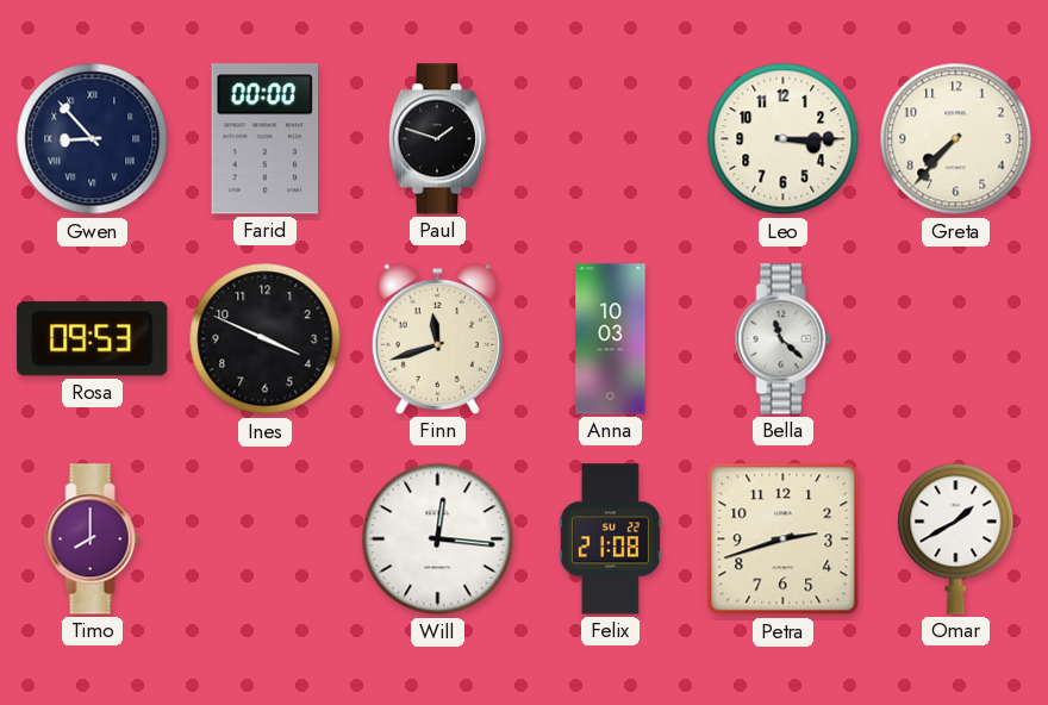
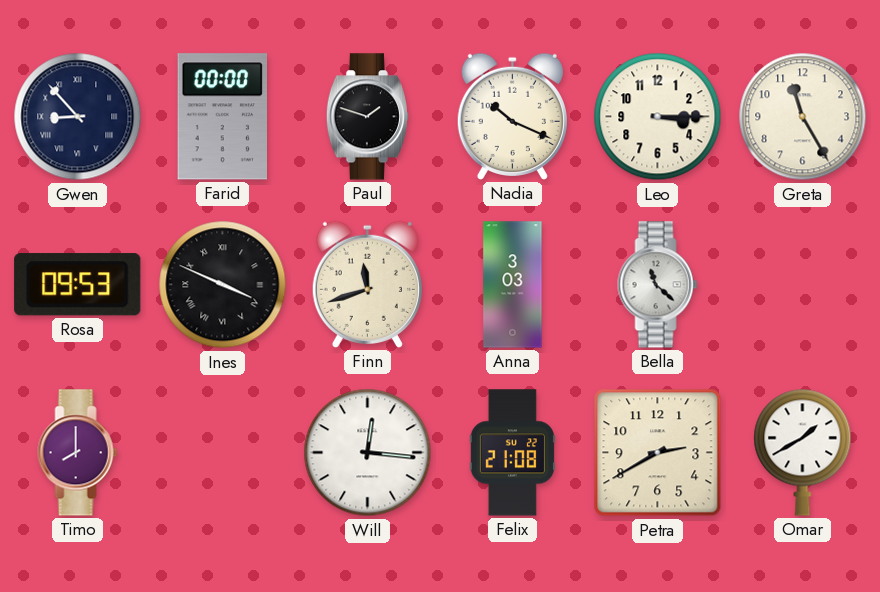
Nadia: none -> 10:19 (512, 116)
Greta: 7:37 -> 11:25 (803, 117)
Ines numerals: Arabic -> Roman (223, 285)
Anna: 10:03 -> 3:03 (513, 285)
Petra: 2:42 -> 2:40 (658, 453)
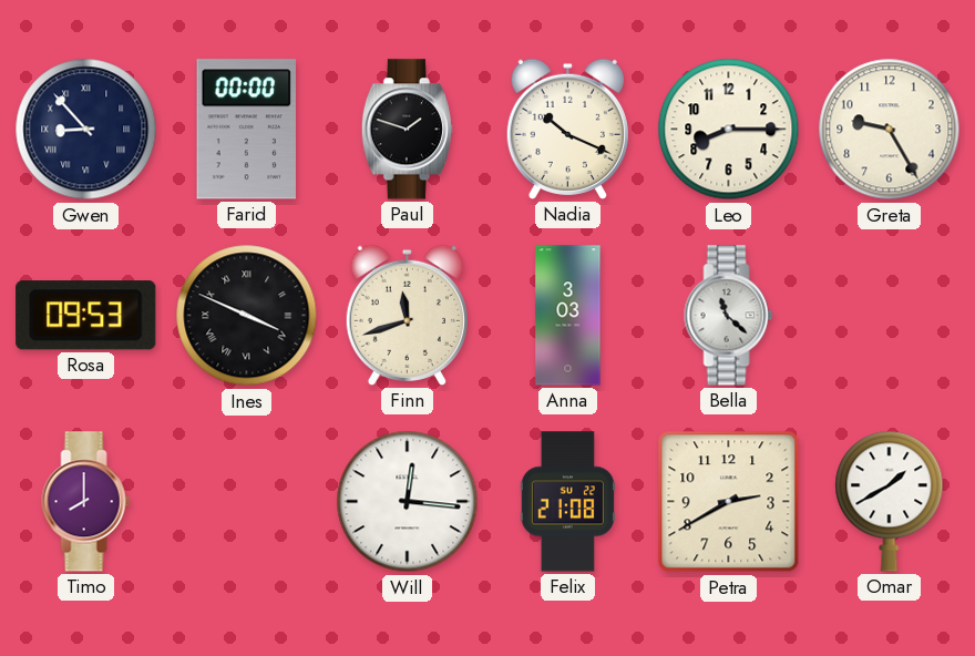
Leo: 3:15 -> 8:15 (729, 130)
Greta: 11:25 -> 9:25 (890, 130)
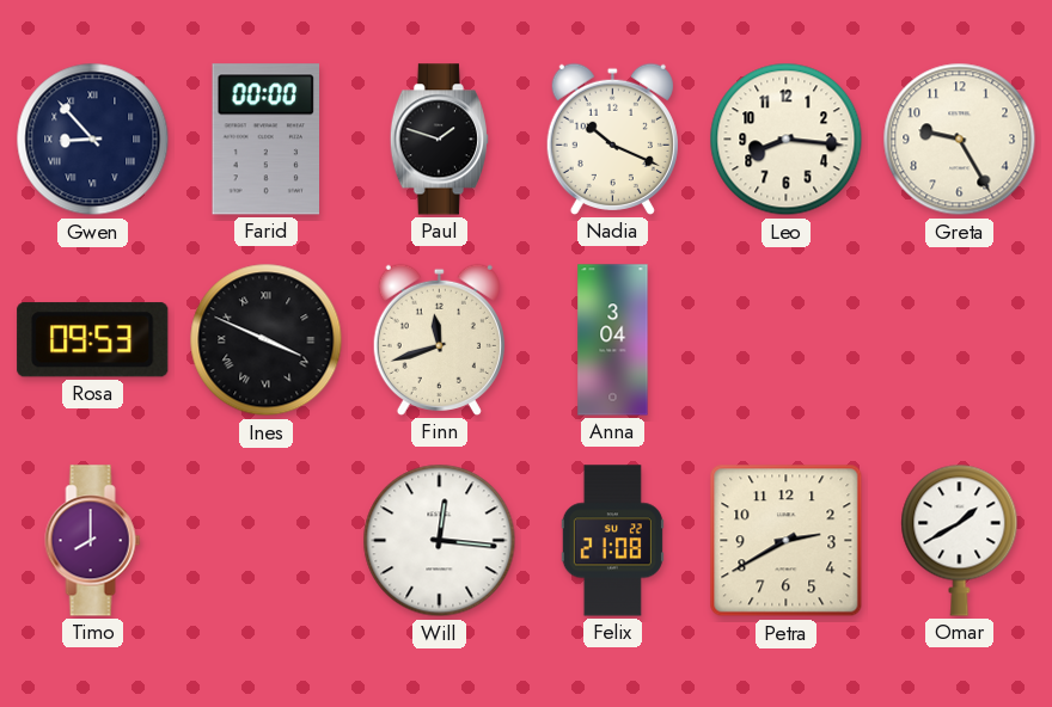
Leo: 8:15 -> 8:16 (787, 140)
Anna: 3:03 -> 3:04 (613, 340)
Bella: 11:22 -> none (729, 316)
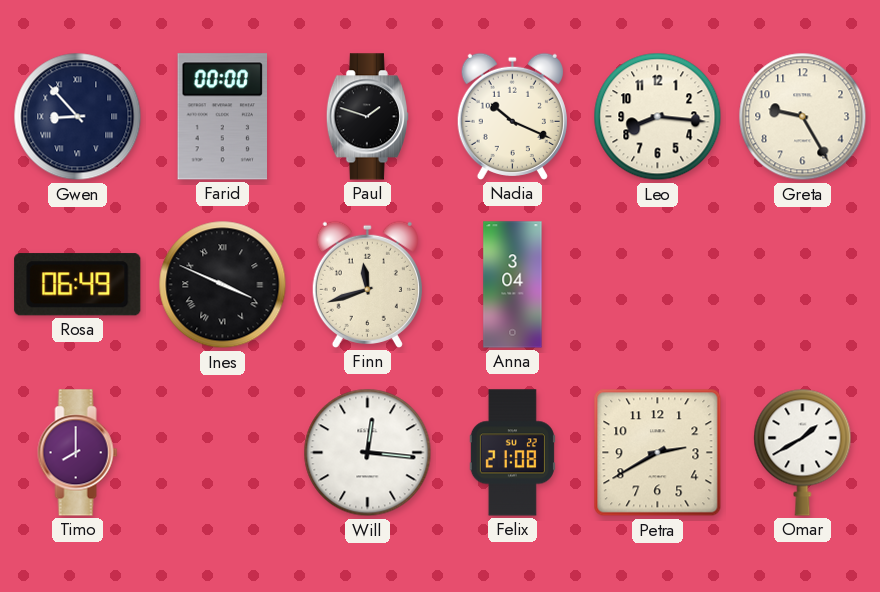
Rosa: 09:53 -> 06:49 (78, 285)
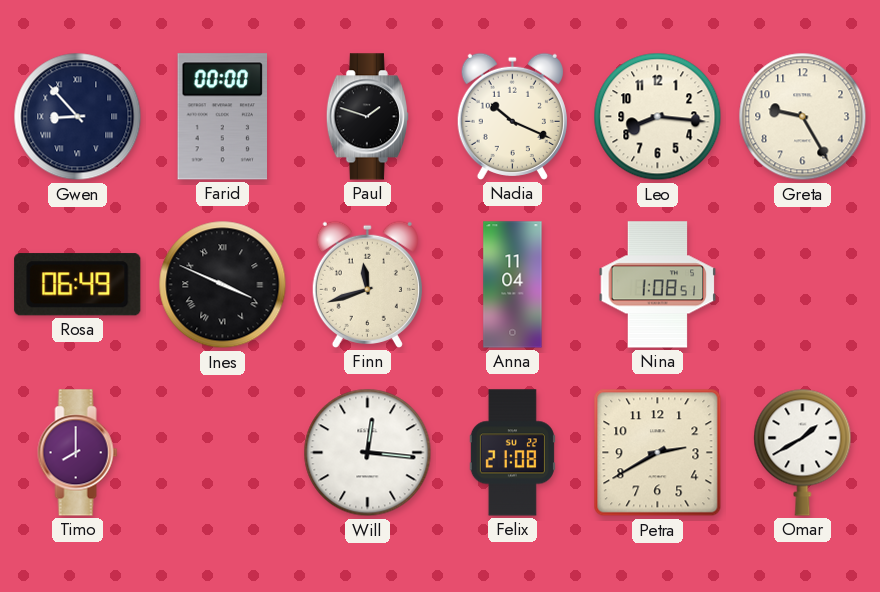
Anna: 3:04 -> 11:04 (513, 285)
Nina: none -> 1:08 (658, 285)
